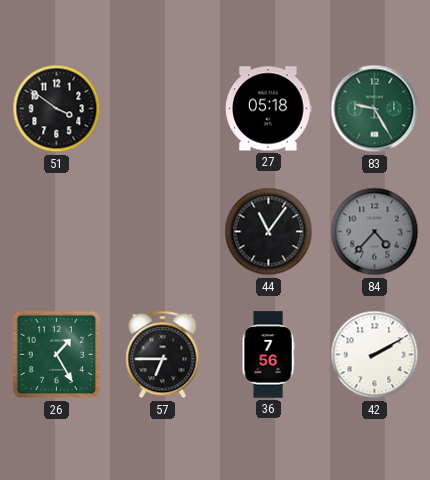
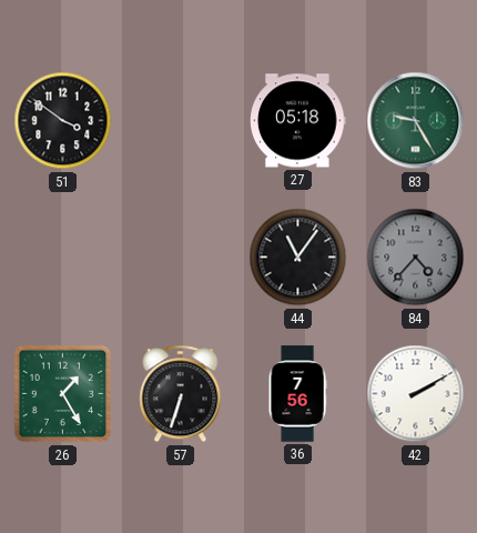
57: 6:45 -> 6:33 (181, 394)
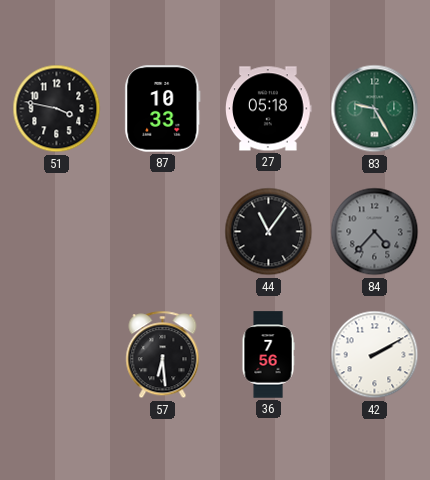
51: 3:51 -> 3:47 (57, 109)
87: none -> 10:33 (163, 109)
26: 1:25 -> none (63, 394)
57: 6:33 -> 6:29 (163, 355)
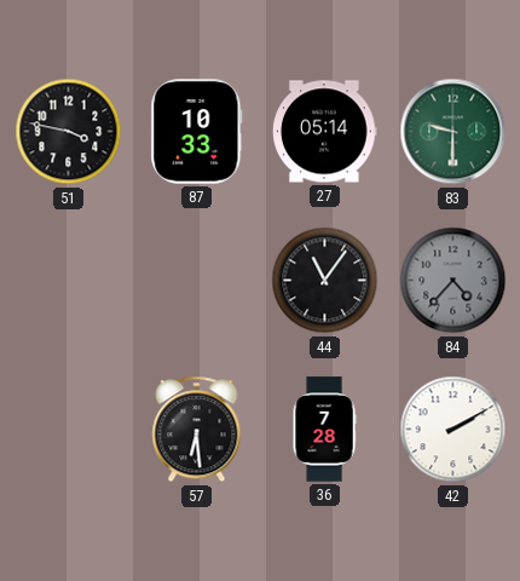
27: 05:18 -> 05:14 (325, 132)
83: 9:25 -> 9:30 (453, 132)
36: 7:56 -> 7:28 (324, 430)
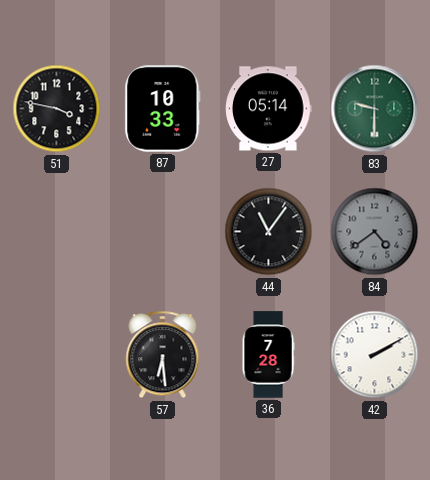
84: 4:37 -> 4:39 (375, 232)
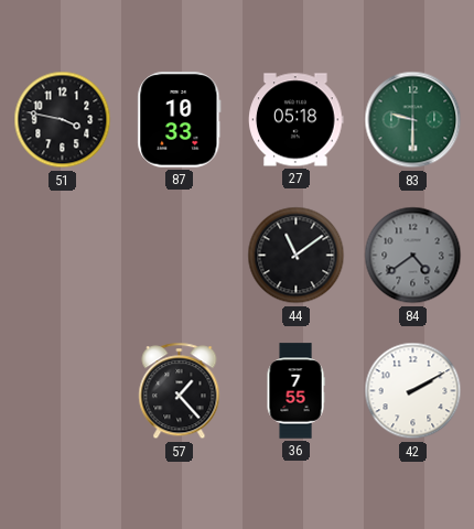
27: 05:14 -> 05:18 (297, 120)
44: 11:06 -> 11:09 (297, 256)
57: 6:29 -> 1:23 (180, 391)
36: 7:28 -> 7:55 (295, 391)
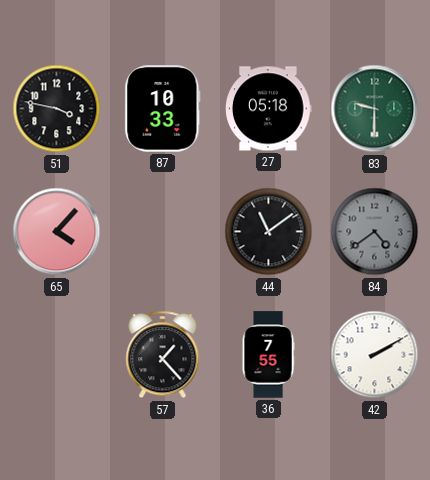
65: none -> 4:07 (57, 232)
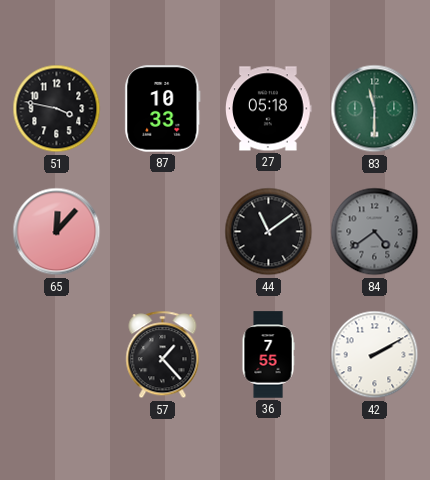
83: 9:30 -> 11:30 (375, 109)
65: 4:07 -> 12:07 (57, 232)
